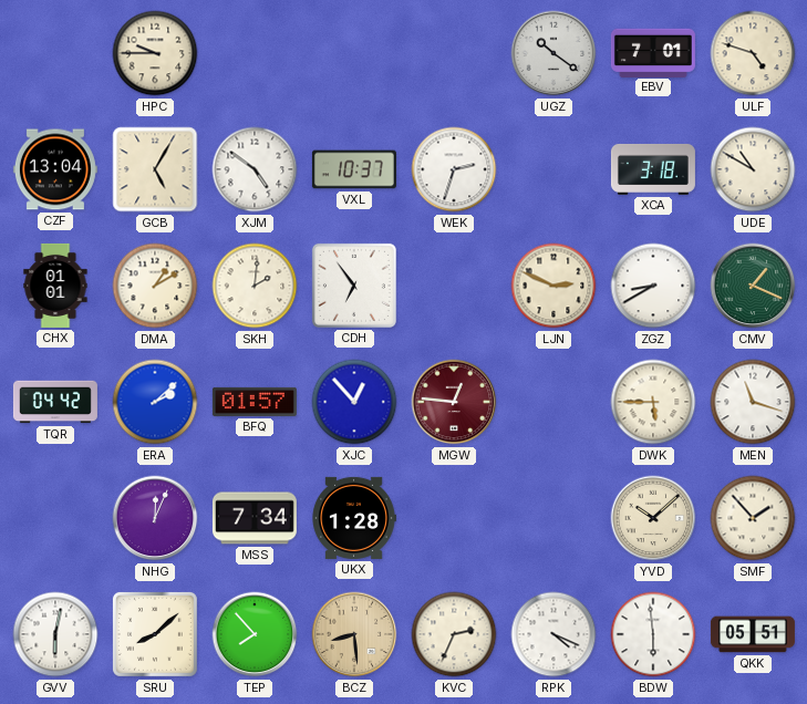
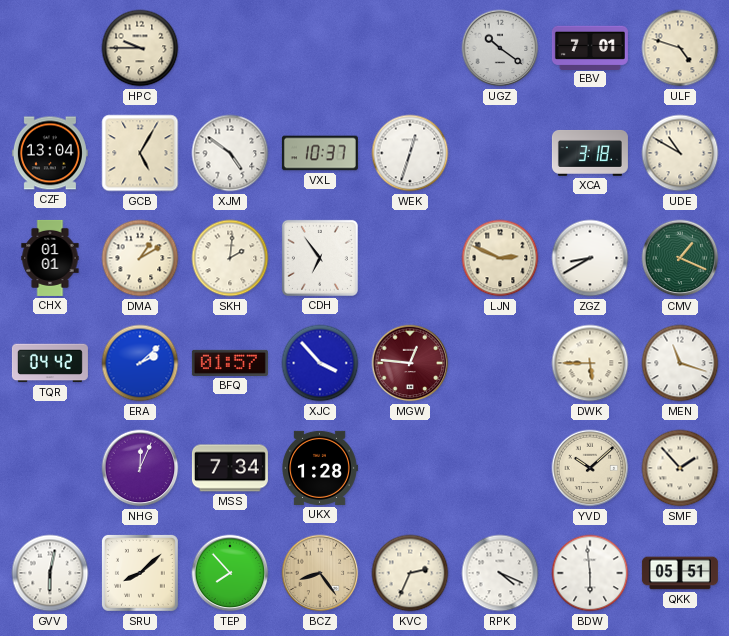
WEK: 2:33 -> 12:33 (410, 153)
XJC: 12:53 -> 3:53 (320, 363)
BCZ: 8:29 -> 8:24 (320, 573)
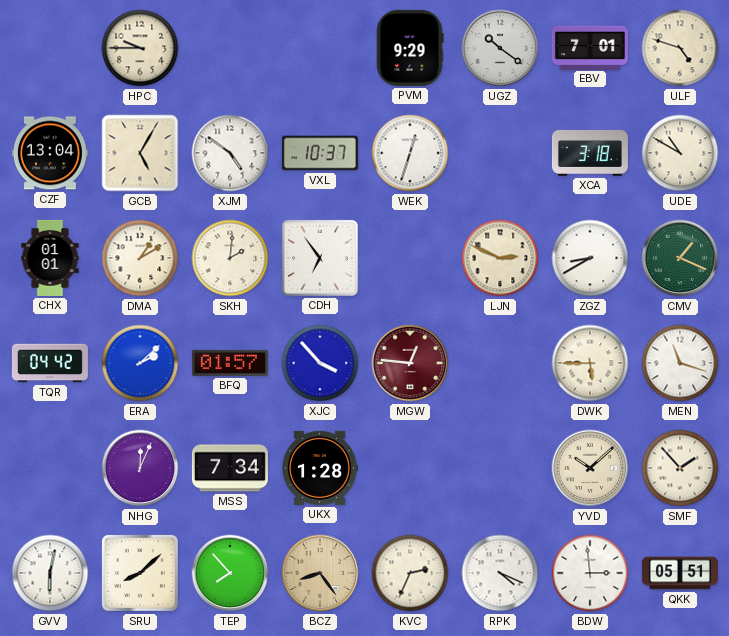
PVM: none -> 9:29 (410, 48)
BDW: 5:59 -> 2:59 (590, 573)
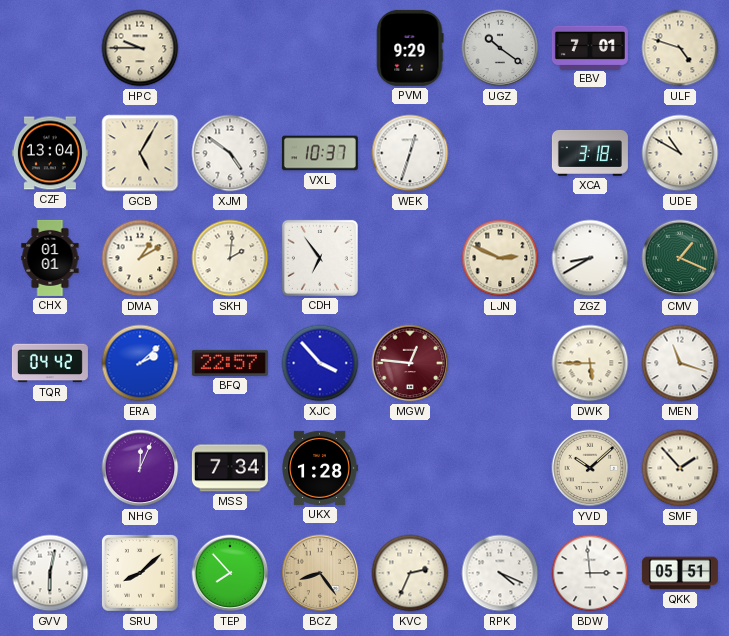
BFQ: 01:57 -> 22:57 (230, 363)
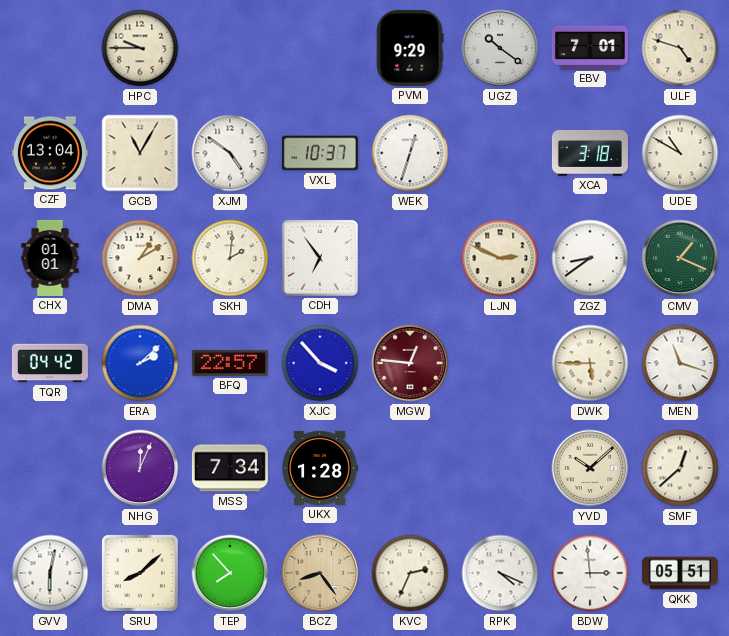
GCB: 5:05 -> 11:05 (140, 153)
ZGZ: 8:40 -> 8:39 (590, 258)
SMF: 1:53 -> 12:38 (680, 468)
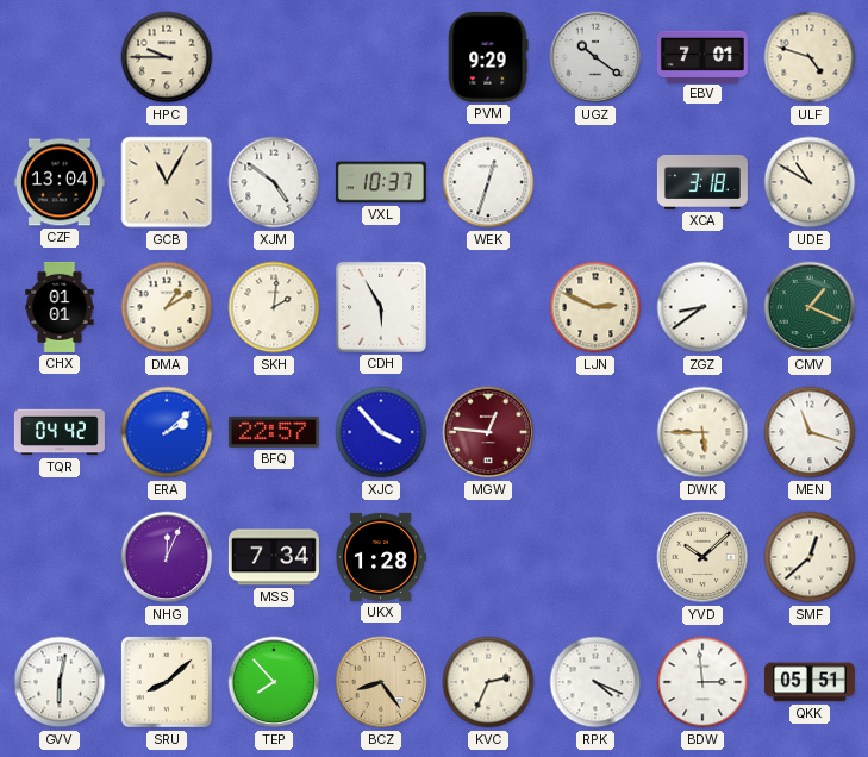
CDH: 6:54 -> 5:55 (381, 307)
